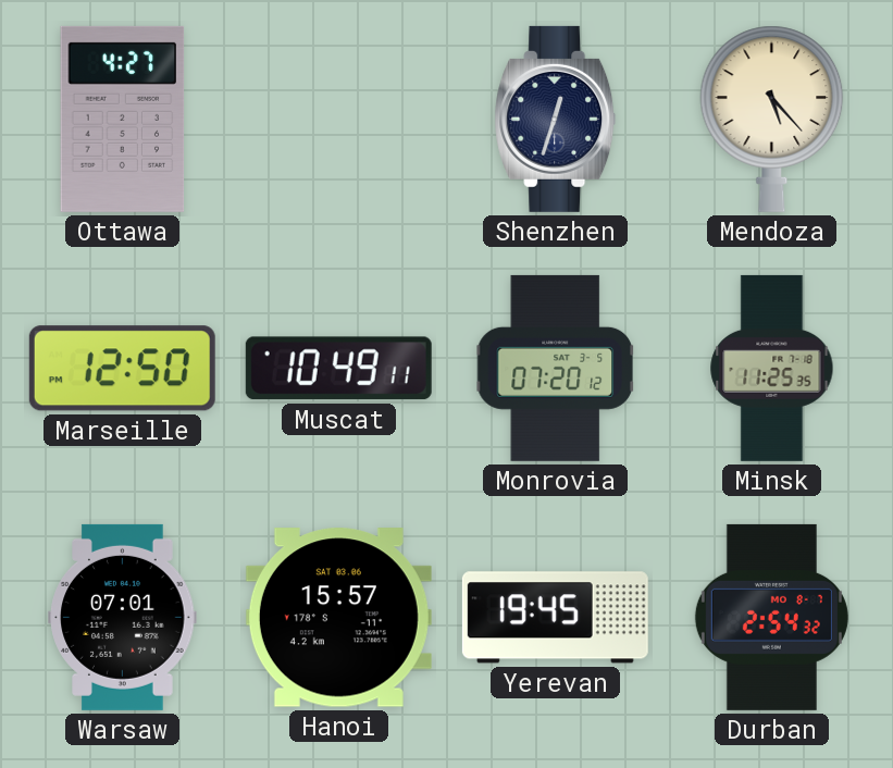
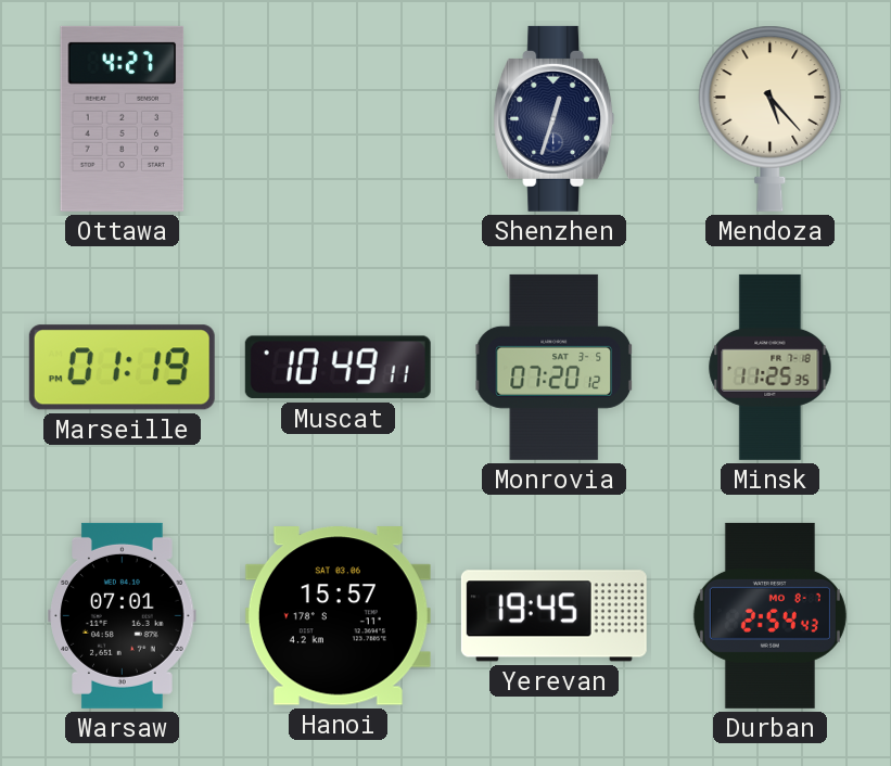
Marseille: 12:50 -> 01:19 (122, 368)
Durban: 2:54:32 -> 2:54:43 (769, 615)
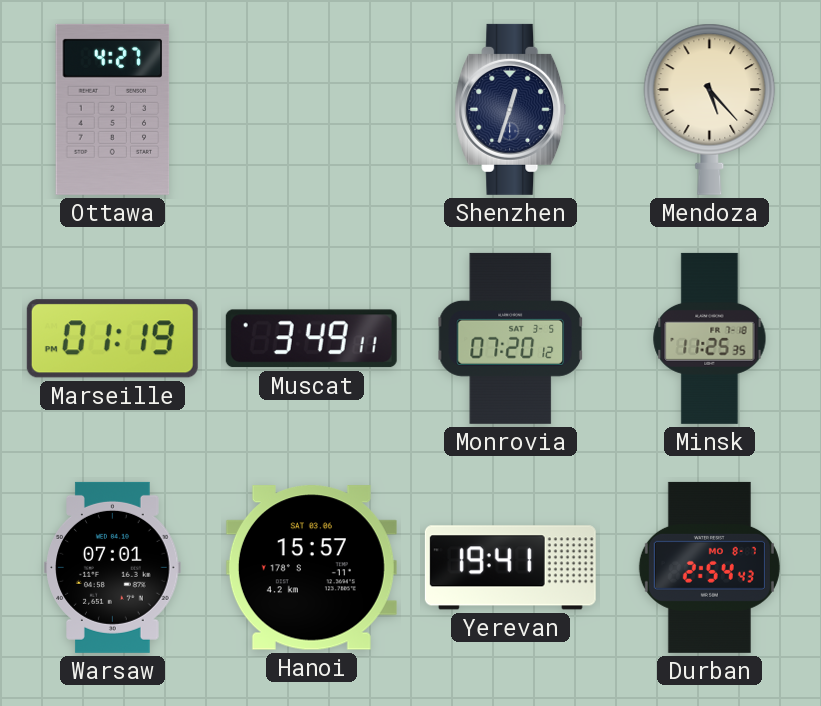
Muscat: 10:49 -> 3:49 (311, 339)
Yerevan: 19:45 -> 19:41 (510, 568)
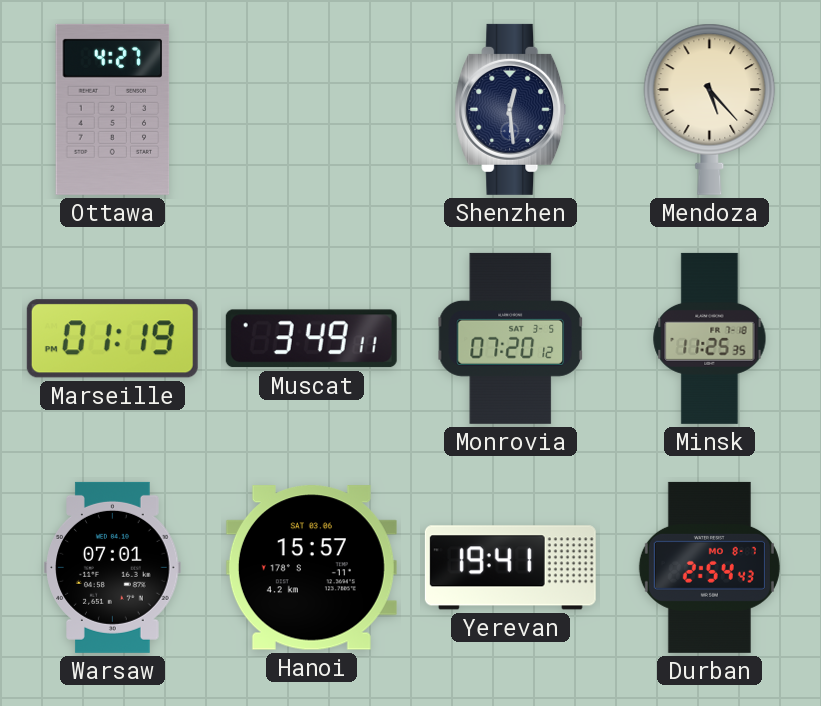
Shenzhen: 12:33 -> 12:29 (511, 109)
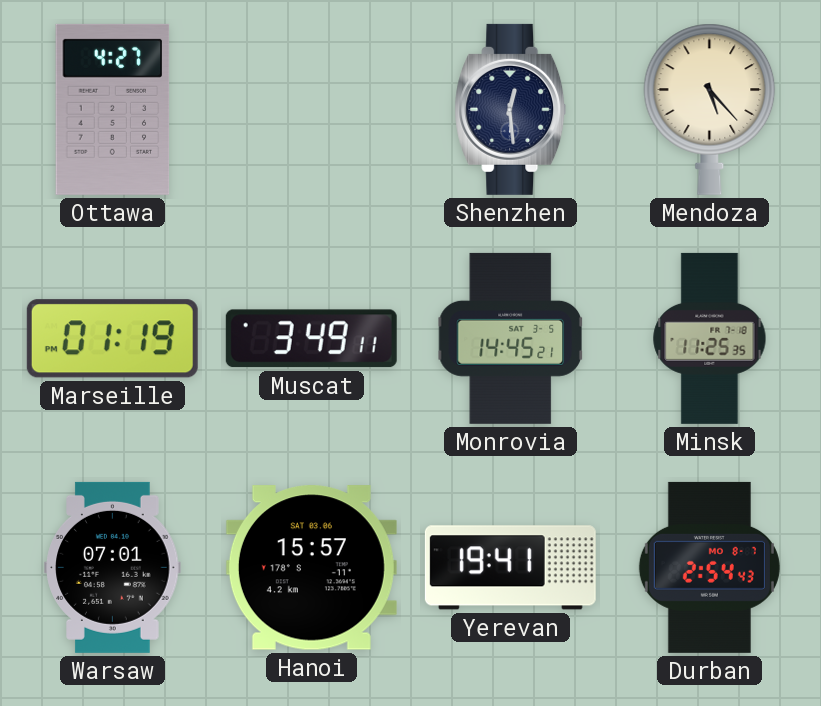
Monrovia: 07:20 -> 14:45 (511, 338)
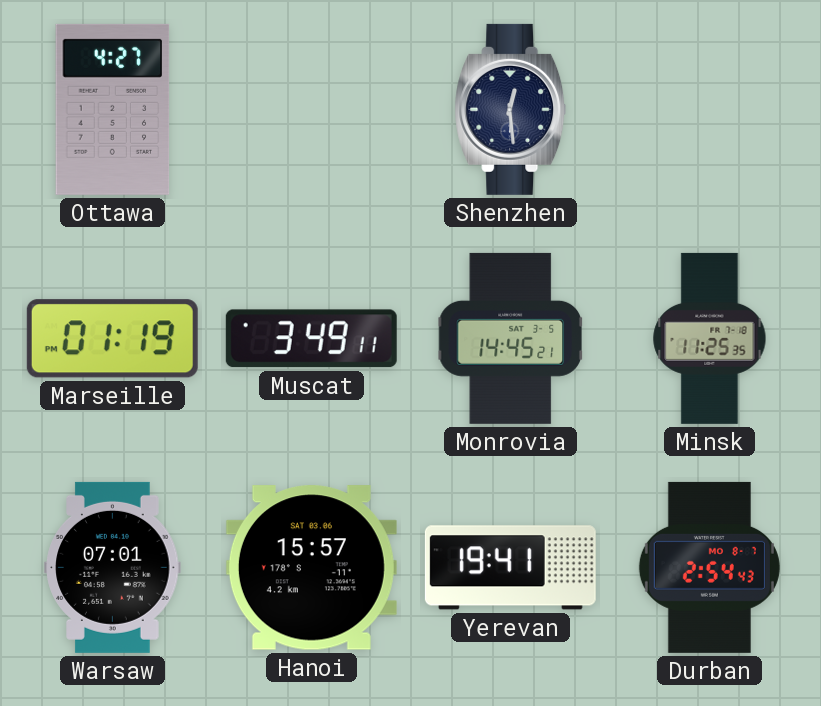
Mendoza: 5:23 -> none (710, 109)
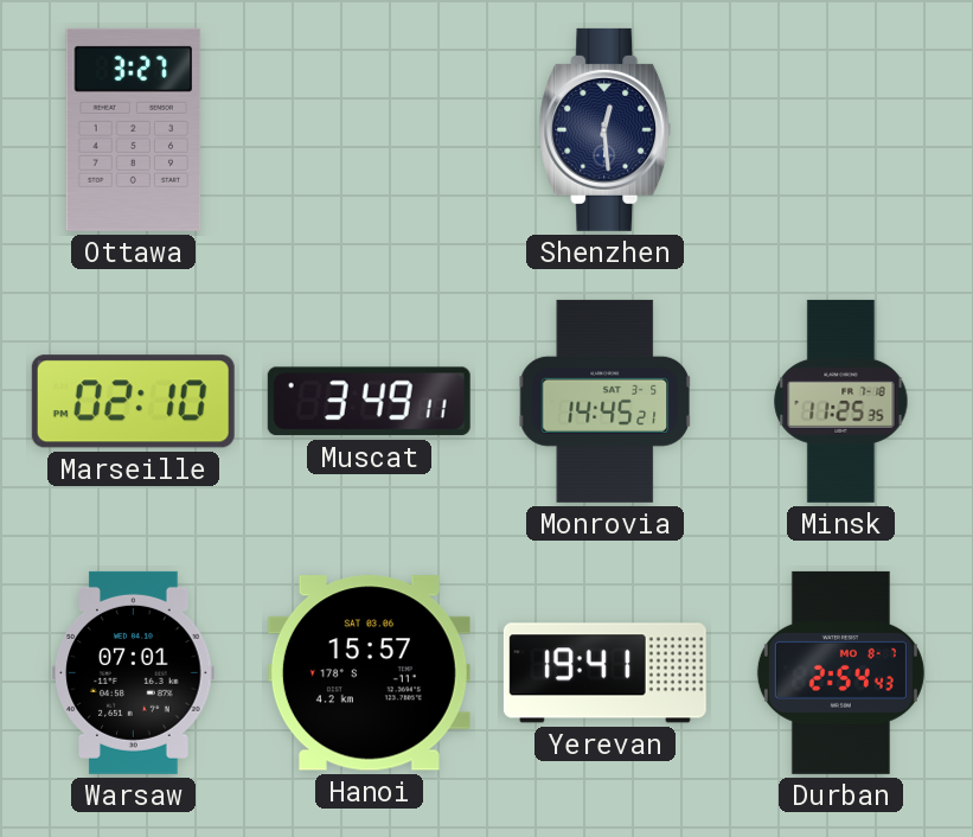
Ottawa: 4:27 -> 3:27 (134, 129)
Marseille: 01:19 -> 02:10 (133, 402)
